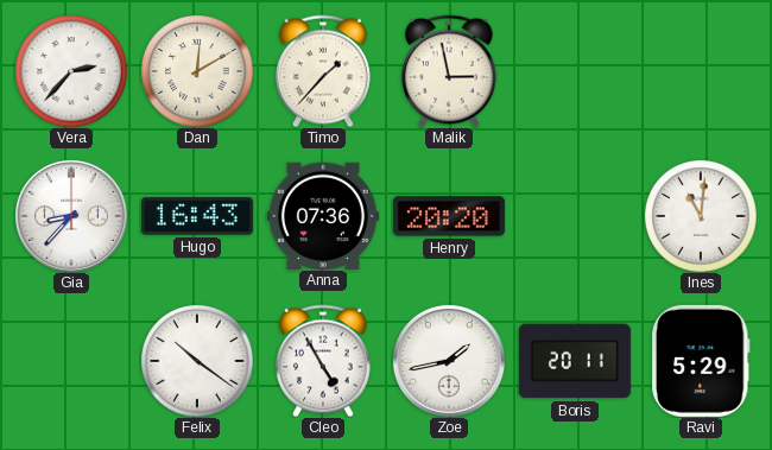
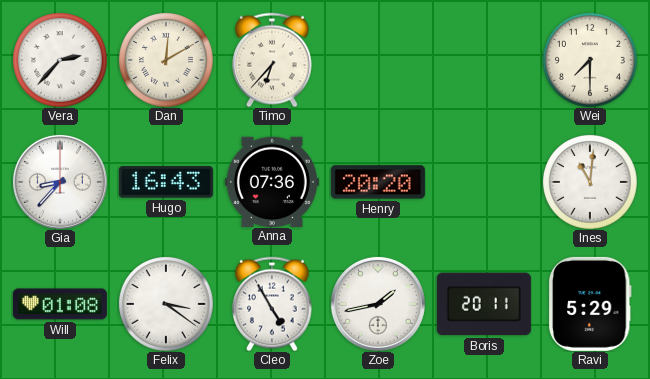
Timo: 1:37 -> 6:37 (273, 60)
Malik: 2:58 -> none (450, 71)
Wei: none -> 7:30 (590, 60)
Will: none -> 01:08 (60, 304)
Felix: 10:21 -> 3:21 (166, 304)
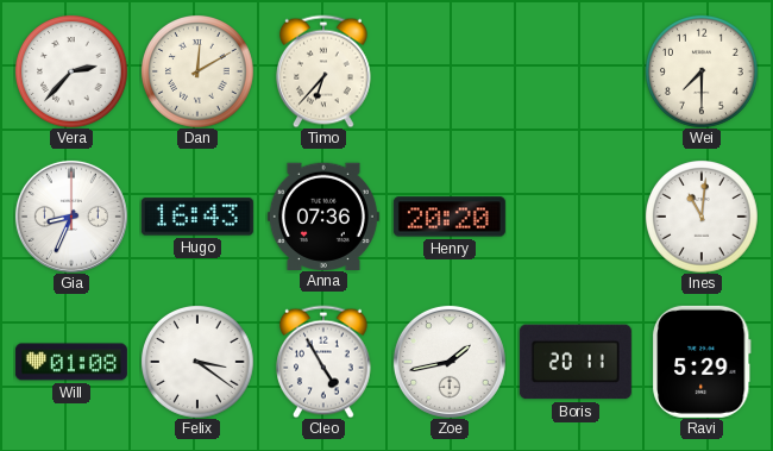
Gia: 8:37 -> 8:34 (71, 217)
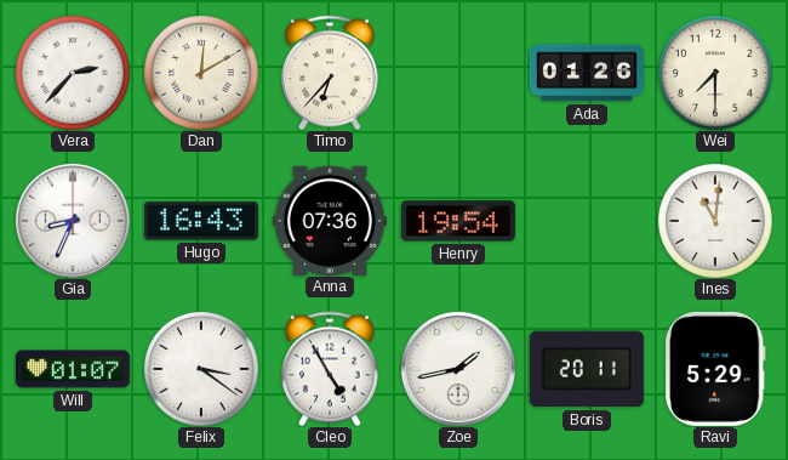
Ada: none -> 01:26 (587, 73)
Henry: 20:20 -> 19:54 (458, 221)
Will: 01:08 -> 01:07 (73, 369)
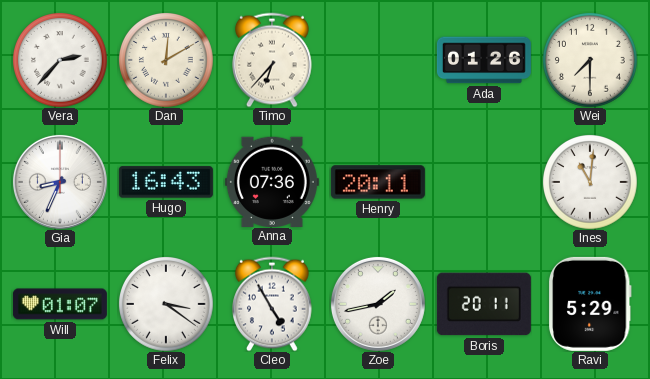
Henry: 19:54 -> 20:11 (378, 182)
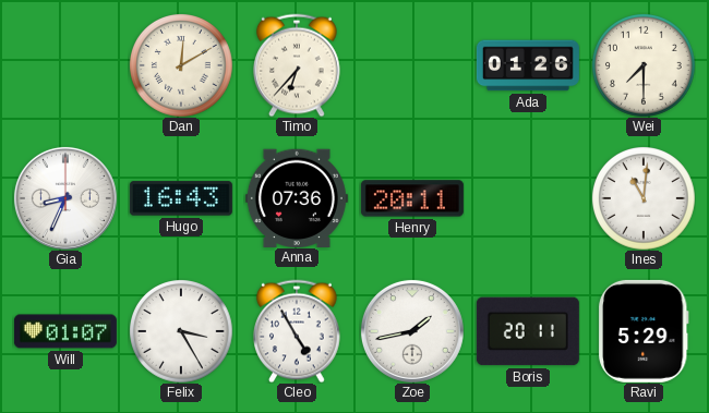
Vera: 2:37 -> none (60, 60)
Felix: 3:21 -> 3:25 (181, 331)
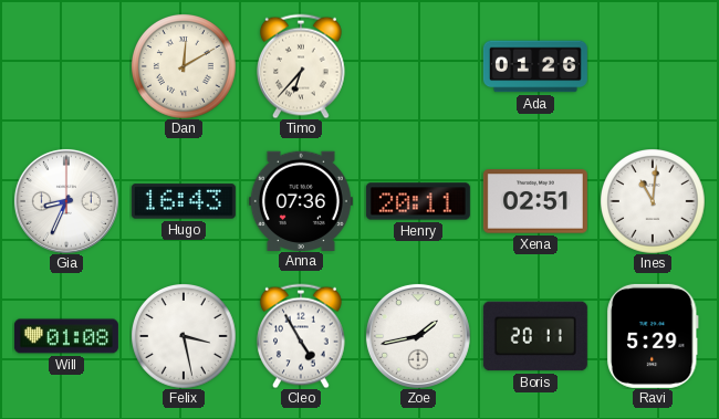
Wei: 7:30 -> none (644, 65)
Xena: none -> 02:51 (535, 201)
Will: 01:07 -> 01:08 (66, 336)
Felix: 3:25 -> 3:28 (184, 336)
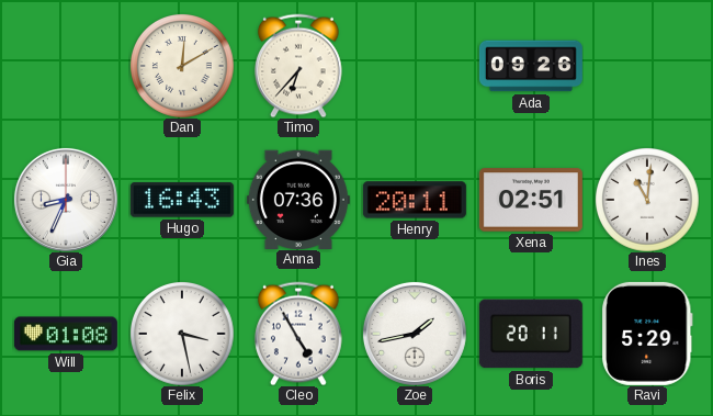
Ada: 01:26 -> 09:26 (531, 66)
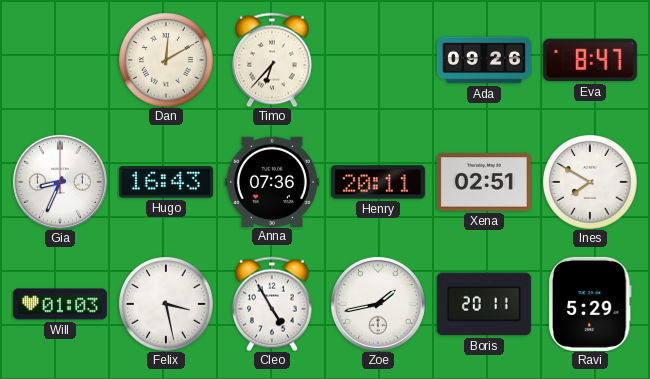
Eva: none -> 8:47 (590, 60)
Ines: 11:01 -> 7:50 (590, 182)
Will: 01:08 -> 01:03 (60, 304)
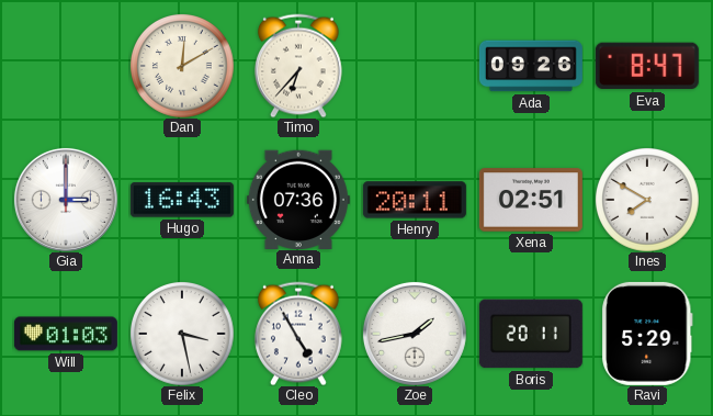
Gia: 8:34 -> 3:00 (66, 200)
